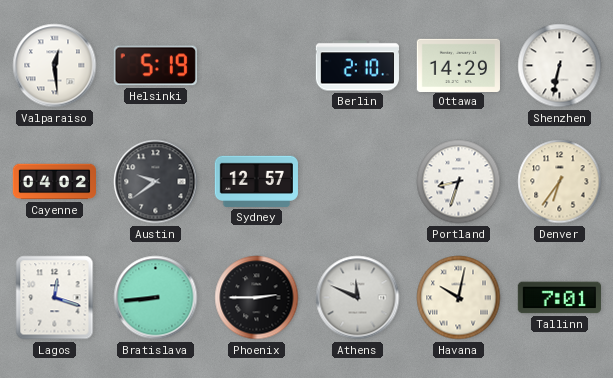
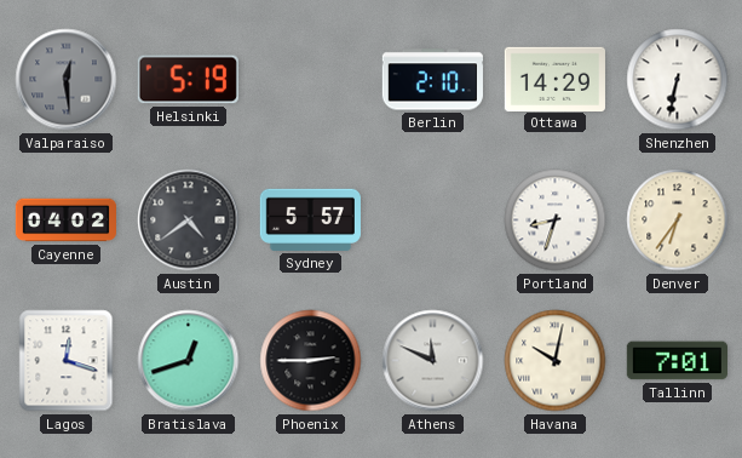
Valparaiso dial: white -> grey (67, 80)
Austin: 9:39 -> 4:39 (189, 221)
Sydney: 12:57 -> 5:57 (310, 219)
Bratislava: 8:44 -> 12:42 (189, 361)
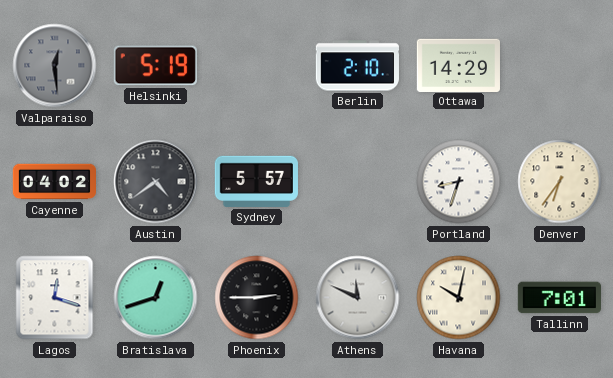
Shenzhen: 6:32 -> none (678, 80)
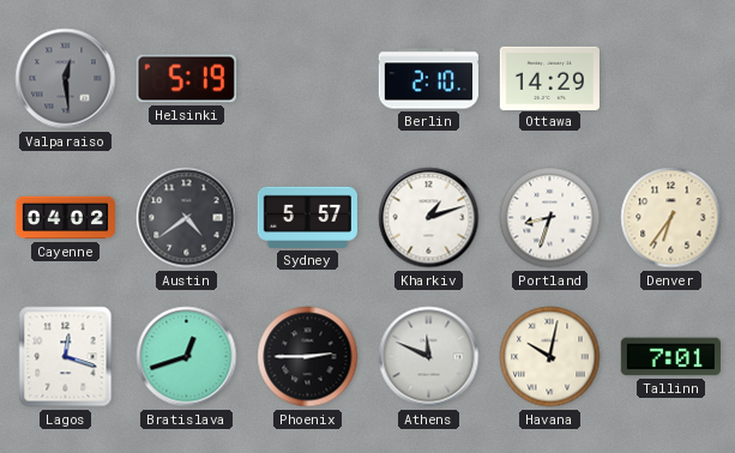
Kharkiv: none -> 1:12 (429, 218)
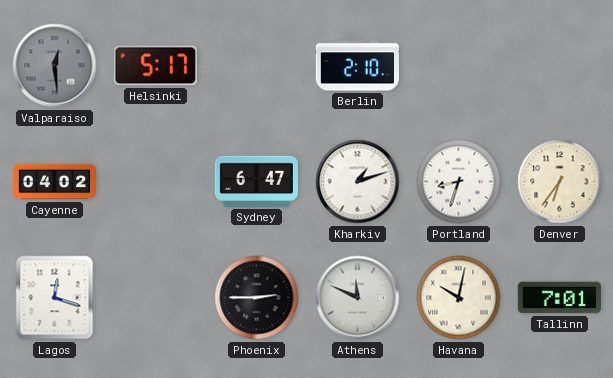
Helsinki: 5:19 -> 5:17 (155, 66)
Ottawa: 14:29 -> none (549, 78)
Austin: 4:39 -> none (187, 218)
Sydney: 5:57 -> 6:47 (256, 181)
Bratislava: 12:42 -> none (187, 357)
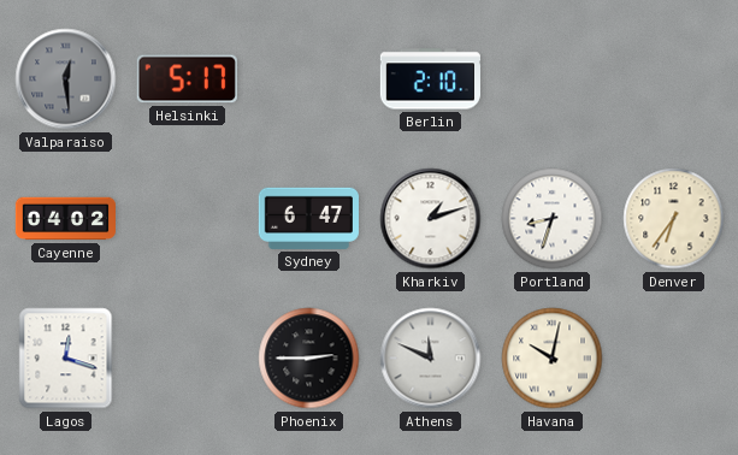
Tallinn: 7:01 -> none (559, 298)
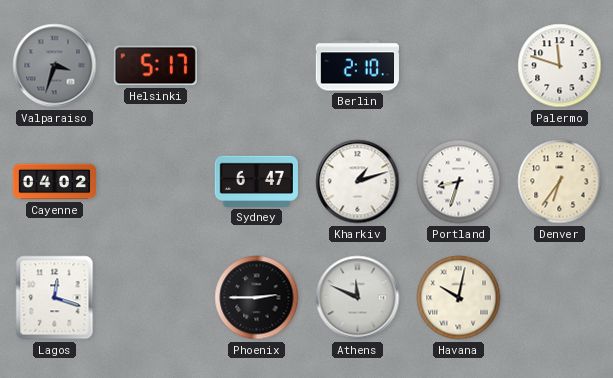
Valparaiso: 12:29 -> 3:33 (55, 66)
Palermo: none -> 11:48 (560, 66)
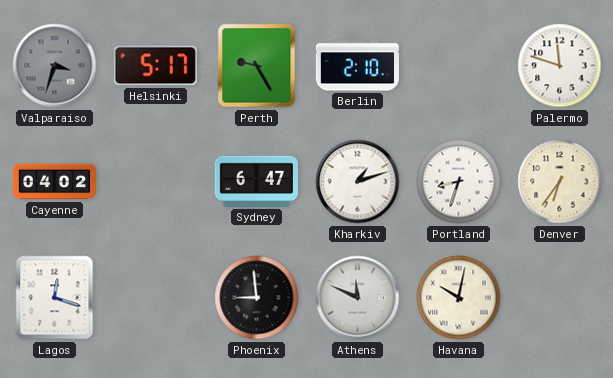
Perth: none -> 9:25 (257, 66)
Phoenix: 2:45 -> 8:59 (257, 298)
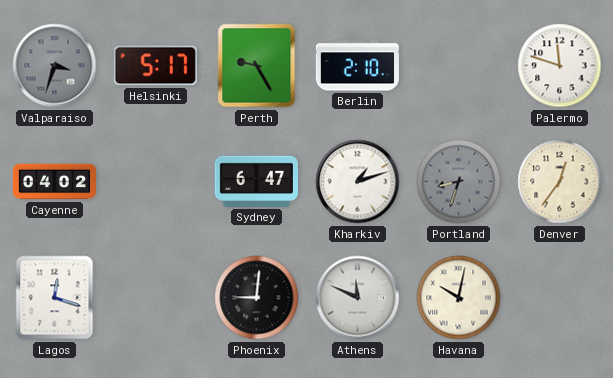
Portland dial: white -> grey (459, 182)
Denver: 6:36 -> 12:36 (560, 182)
Phoenix: 8:59 -> 9:01 (257, 298)
